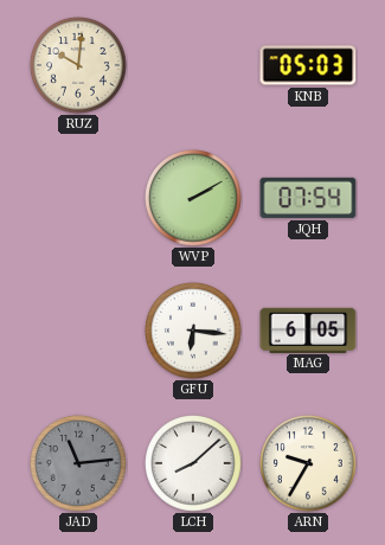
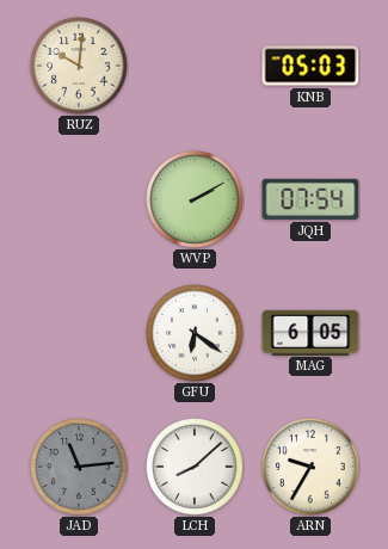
GFU: 6:16 -> 6:21 (195, 333)
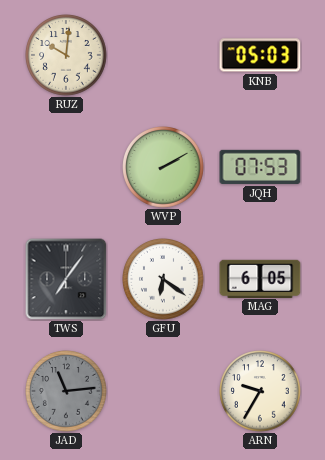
JQH: 07:54 -> 07:53 (260, 167)
TWS: none -> 7:06 (66, 279)
LCH: 8:08 -> none (195, 467)
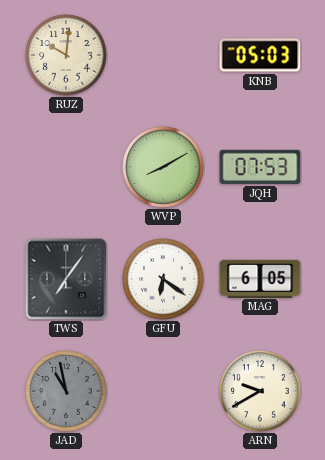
WVP: 2:10 -> 8:10 (163, 167)
JAD: 11:14 -> 10:58 (66, 391)
ARN: 9:35 -> 9:40 (260, 391)
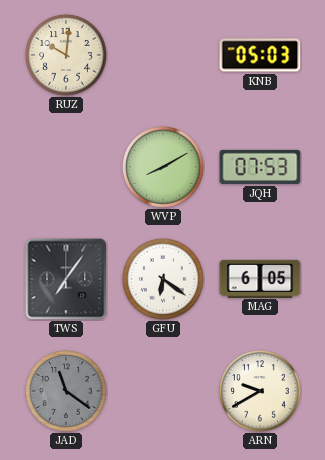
JAD: 10:58 -> 11:21 (66, 391)
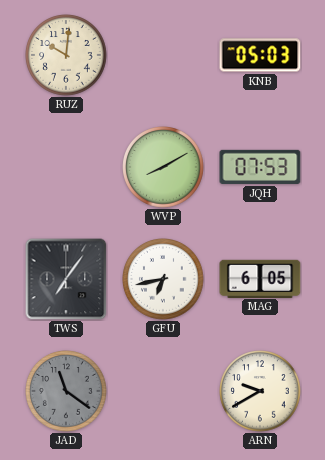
GFU: 6:21 -> 6:43 (163, 279)
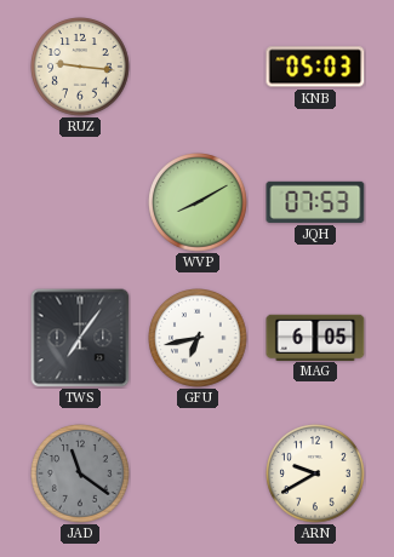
RUZ: 10:01 -> 9:16 (80, 67)
